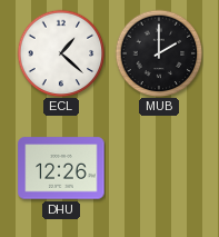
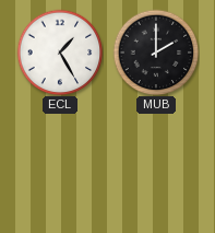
ECL: 1:22 -> 1:25 (60, 53)
DHU: 12:26 -> none (61, 168)
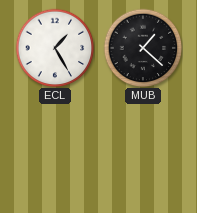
MUB: 2:00 -> 1:22 (143, 48)
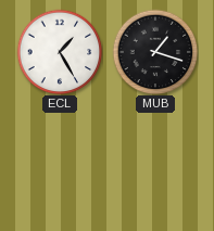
MUB: 1:22 -> 1:18 (155, 52)
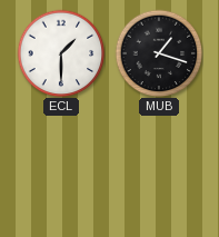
ECL: 1:25 -> 1:30 (61, 53)
